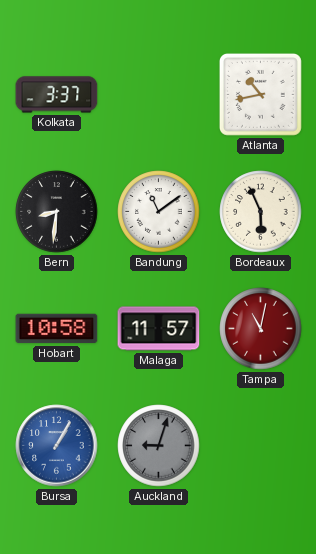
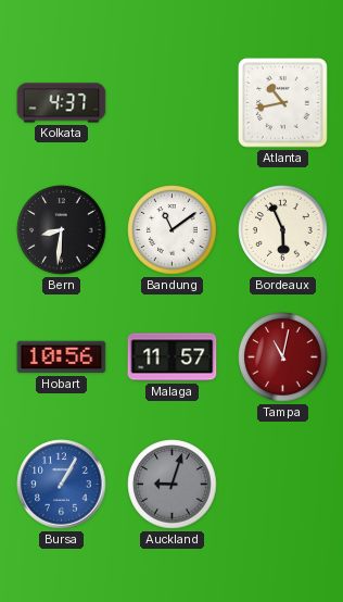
Kolkata: 3:37 -> 4:37 (62, 103)
Hobart: 10:58 -> 10:56 (62, 358)
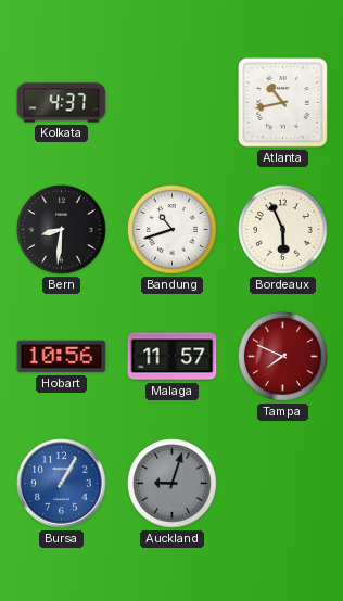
Bandung: 11:09 -> 10:42 (173, 230)
Tampa: 11:02 -> 7:49 (283, 357)
